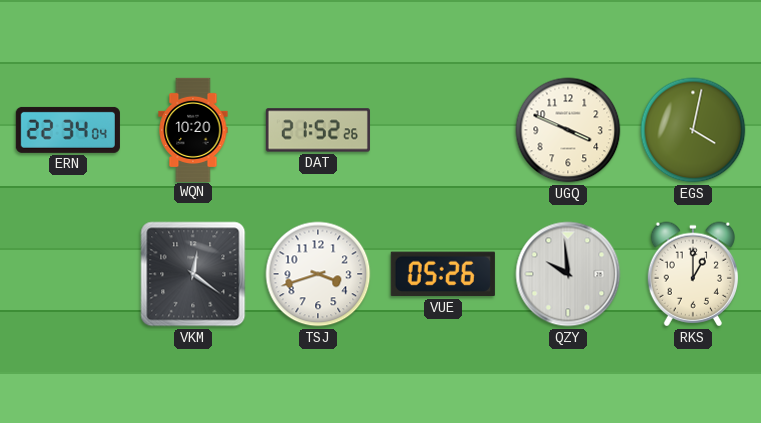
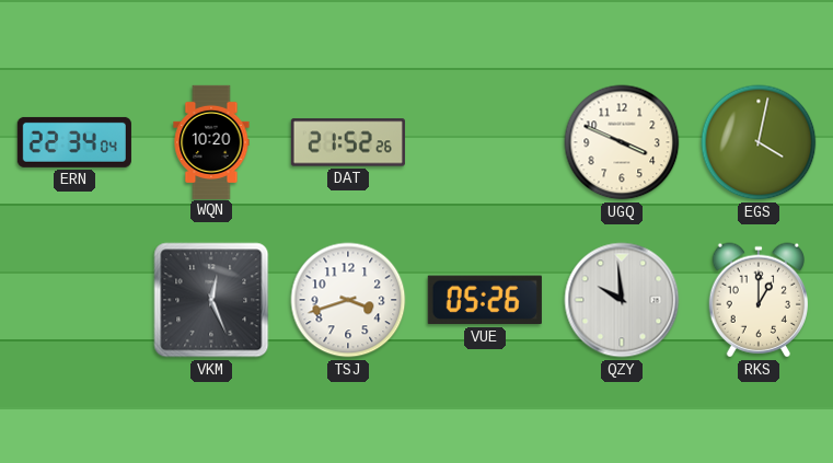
VKM: 12:21 -> 12:26 (211, 300)
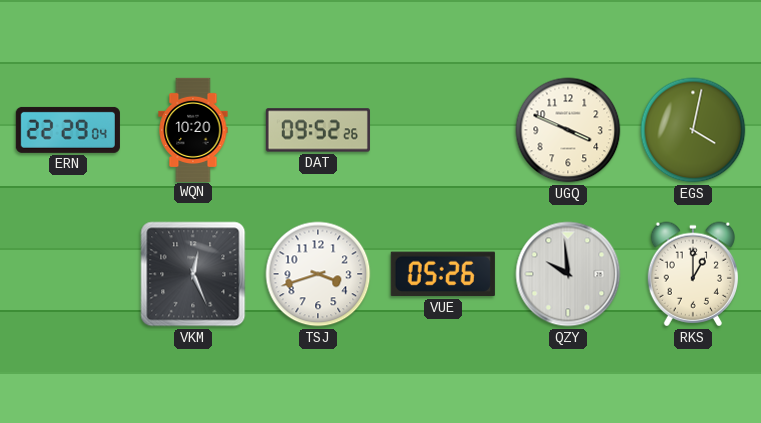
ERN: 22:34 -> 22:29 (68, 130)
DAT: 21:52 -> 09:52 (318, 130)
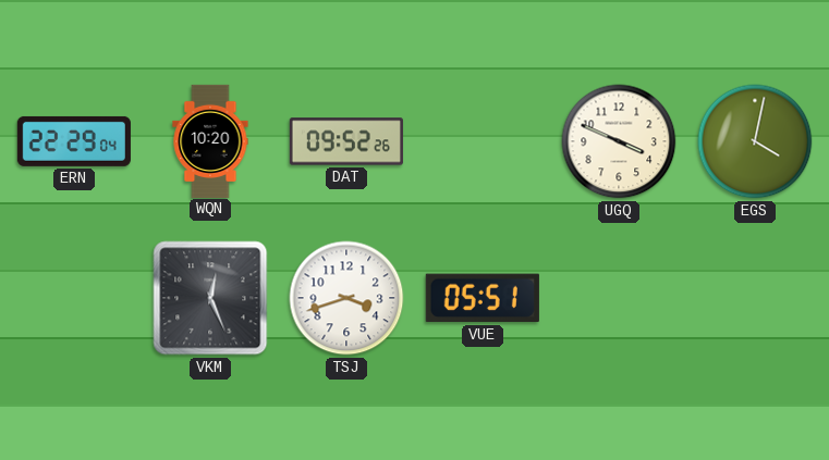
VUE: 05:26 -> 05:51 (483, 298)
QZY: 9:59 -> none (568, 274)
RKS: 1:00 -> none (692, 274)
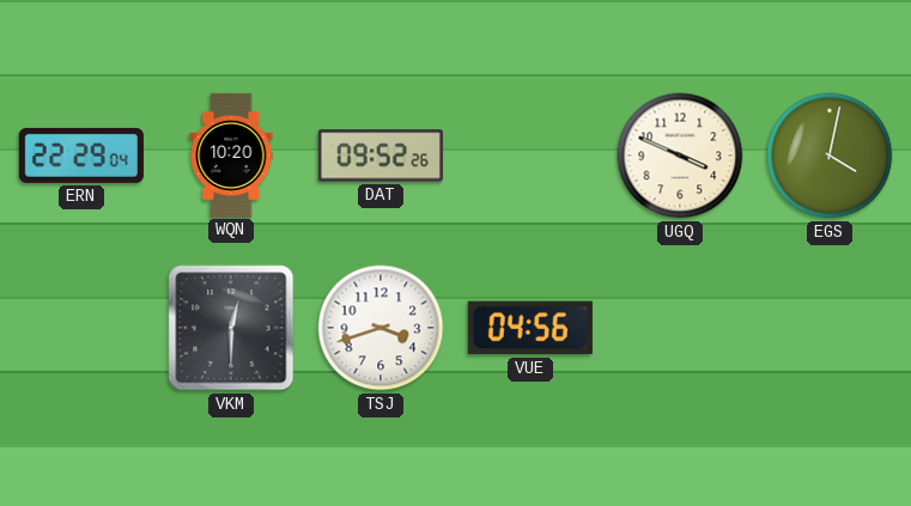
VKM: 12:26 -> 12:30 (231, 328)
VUE: 05:51 -> 04:56 (530, 328)
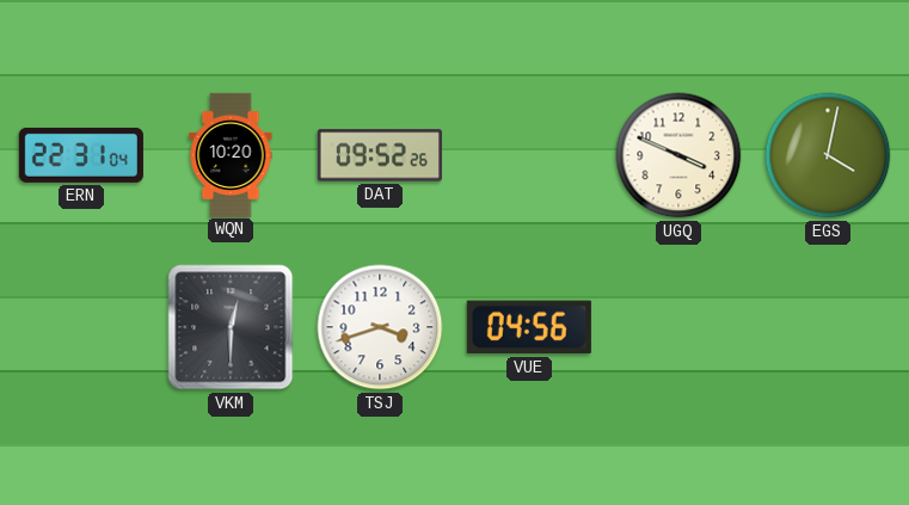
ERN: 22:29 -> 22:31 (81, 155)
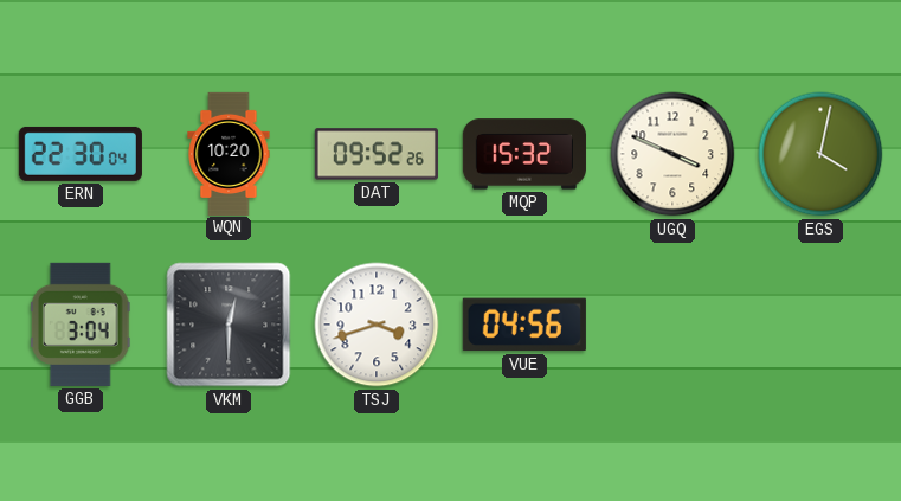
ERN: 22:31 -> 22:30 (81, 154)
MQP: none -> 15:32 (524, 154)
GGB: none -> 3:04 (81, 325)
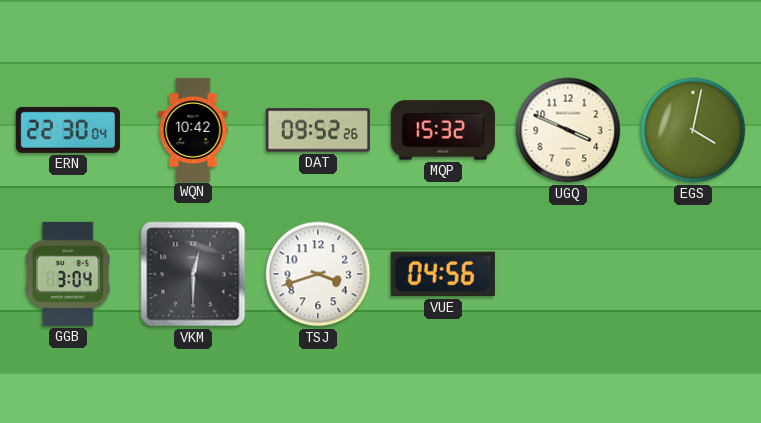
WQN: 10:20 -> 10:42 (193, 129)
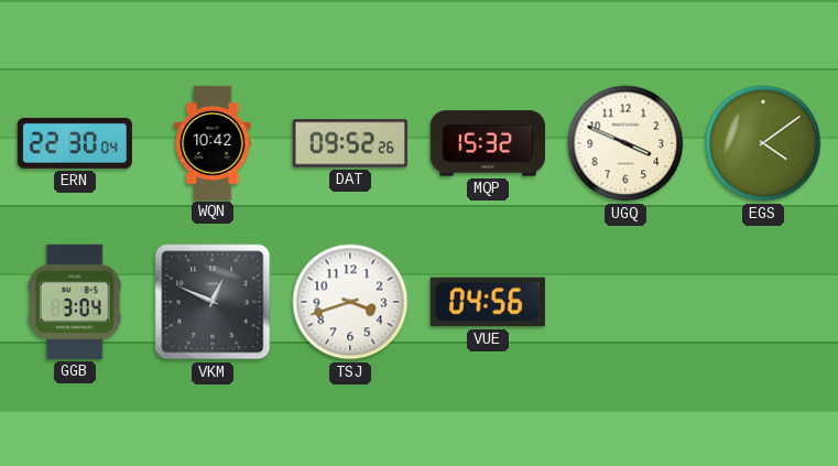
EGS: 4:02 -> 4:09 (763, 143)
VKM: 12:30 -> 12:49 (213, 302)
